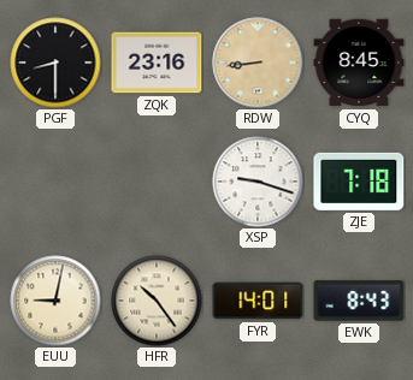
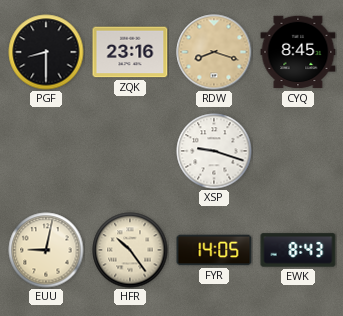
RDW: 8:44 -> 8:18 (214, 52)
ZJE: 7:18 -> none (359, 182)
FYR: 14:01 -> 14:05 (214, 250)
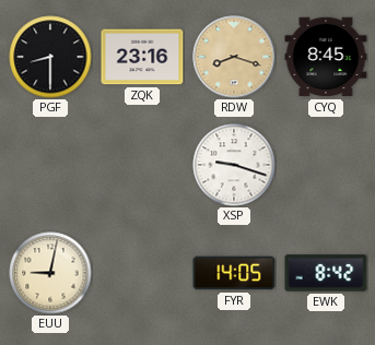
HFR: 10:24 -> none (130, 250)
EWK: 8:43 -> 8:42 (326, 273)
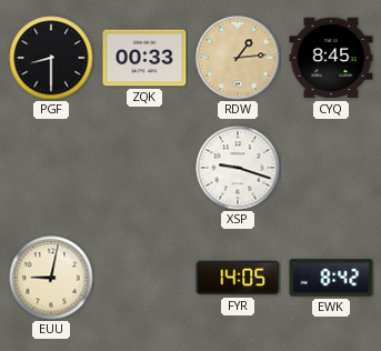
ZQK: 23:16 -> 00:33 (144, 58)
RDW: 8:18 -> 1:14 (238, 58)
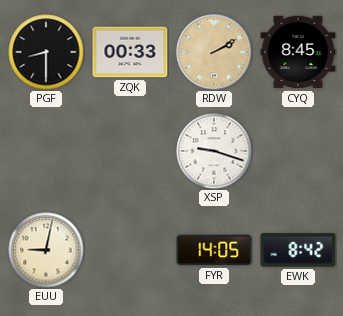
RDW: 1:14 -> 2:10 (214, 52)
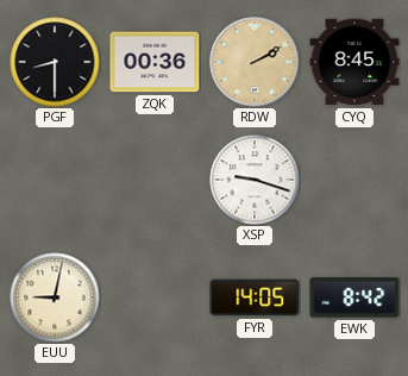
ZQK: 00:33 -> 00:36 (155, 62)
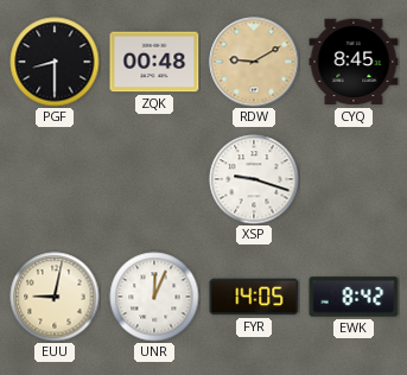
ZQK: 00:36 -> 00:48 (154, 62)
RDW: 2:10 -> 9:10 (254, 62)
UNR: none -> 12:04 (154, 297)
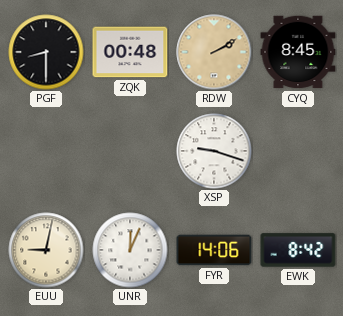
RDW: 9:10 -> 2:10 (214, 52)
FYR: 14:05 -> 14:06 (214, 250)
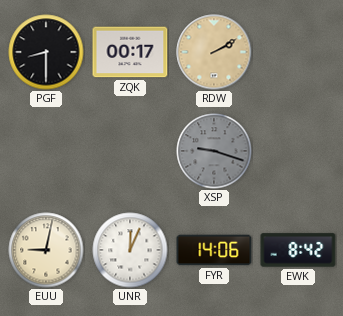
ZQK: 00:48 -> 00:17 (130, 52)
CYQ: 8:45 -> none (298, 52)
XSP dial: white -> grey (214, 151)
